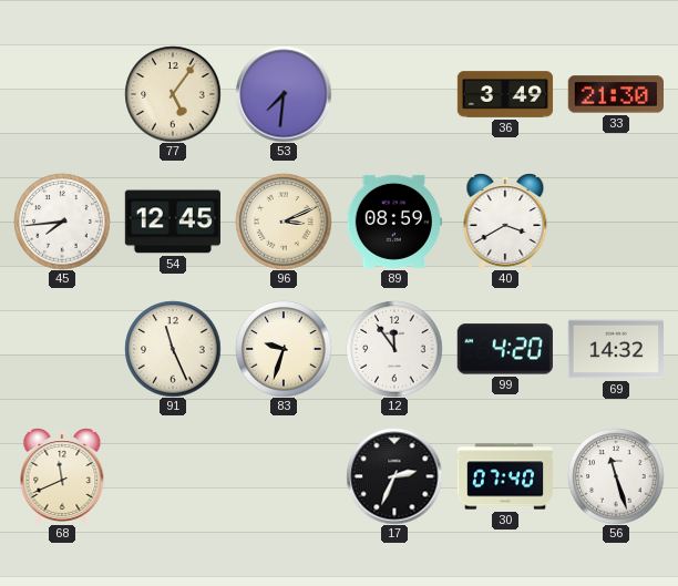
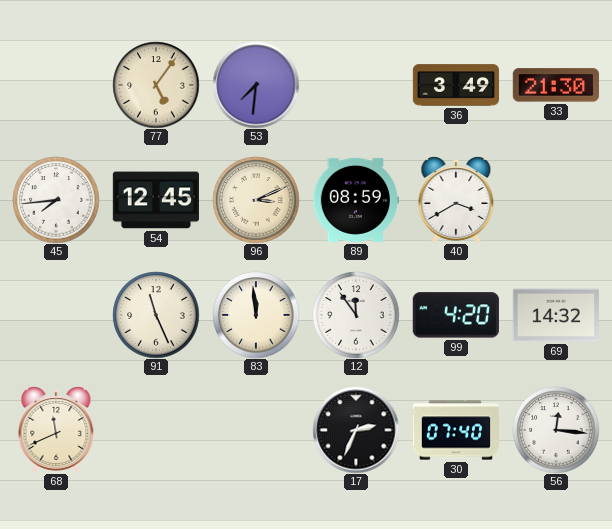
83: 9:33 -> 11:59 (256, 315)
56: 11:27 -> 12:16 (556, 430)
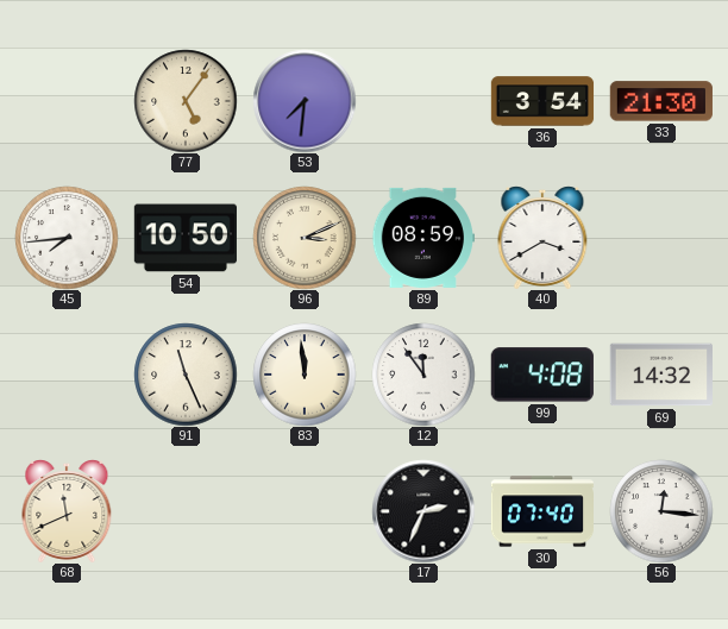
36: 3:49 -> 3:54 (542, 101)
54: 12:45 -> 10:50 (184, 238)
99: 4:20 -> 4:08 (542, 375)
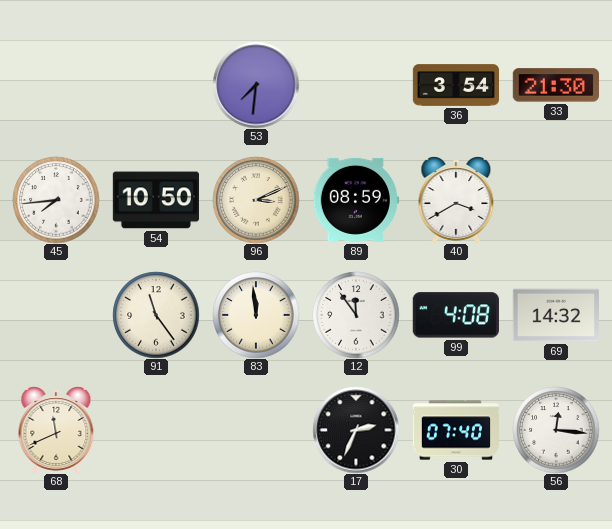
77: 5:06 -> none (186, 101)
91: 11:26 -> 11:24 (156, 315)
